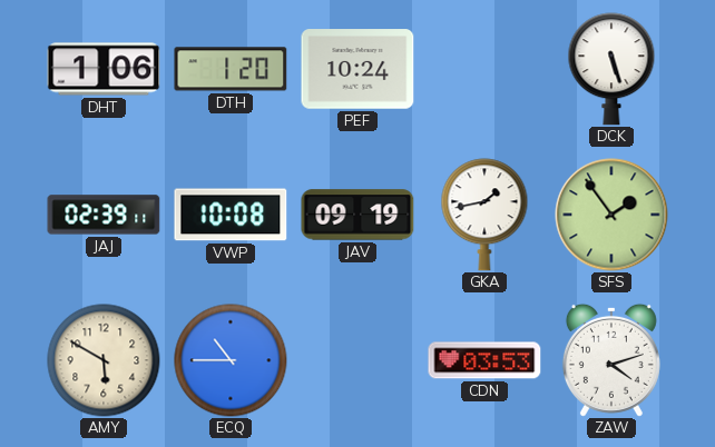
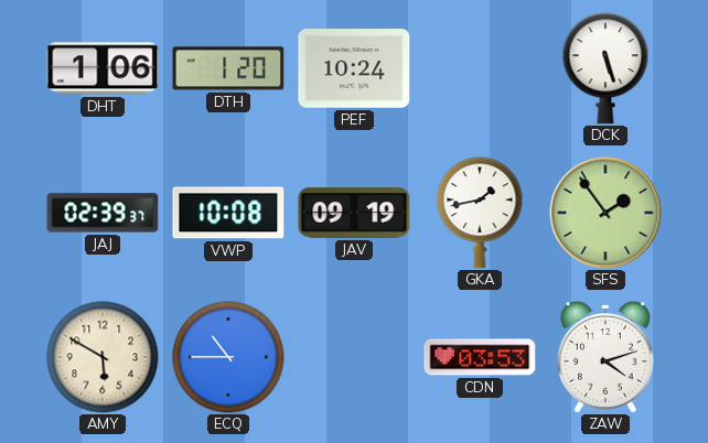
JAJ: 02:39:11 -> 02:39:37 (103, 213)
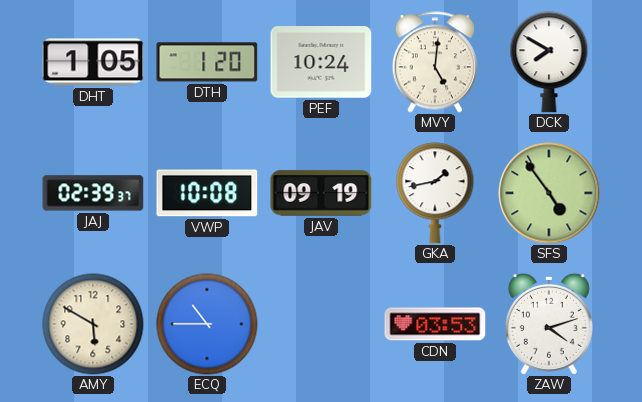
DHT: 1:06 -> 1:05 (93, 62)
MVY: none -> 5:01 (435, 62)
DCK: 5:27 -> 7:50 (549, 62)
SFS: 1:54 -> 4:54 (549, 193)
